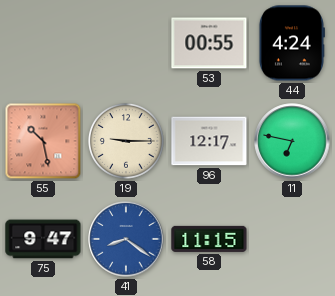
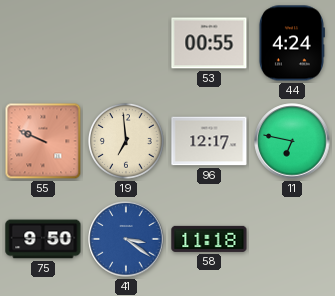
55: 10:28 -> 9:49 (43, 141)
19: 9:15 -> 6:59 (126, 141)
75: 9:47 -> 9:50 (43, 239)
41: 8:21 -> 3:21 (126, 239)
58: 11:15 -> 11:18 (209, 239)
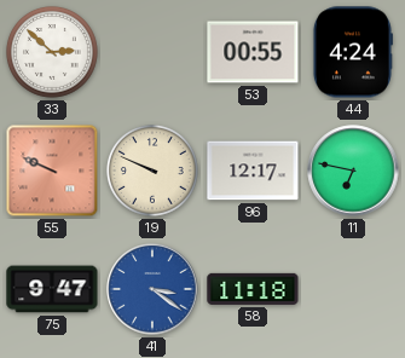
33: none -> 2:52 (52, 52)
19: 6:59 -> 9:49 (152, 171)
75: 9:50 -> 9:47 (52, 289)
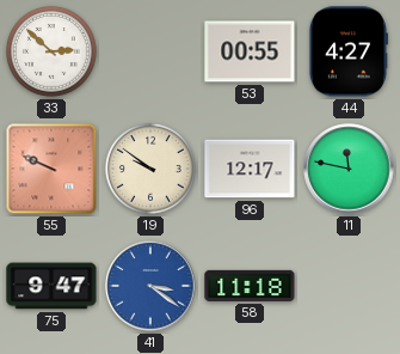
44: 4:24 -> 4:27 (347, 51)
19: 9:49 -> 9:51 (150, 169)
11: 6:47 -> 11:47 (349, 169)
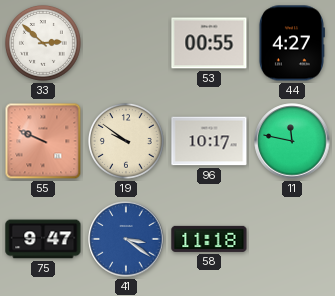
96: 12:17 -> 10:17 (209, 141)
